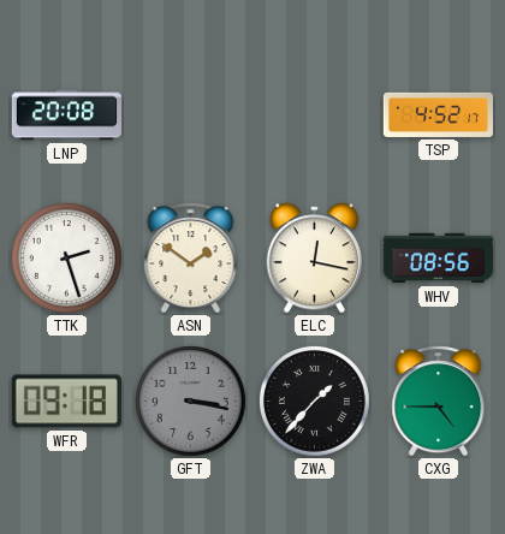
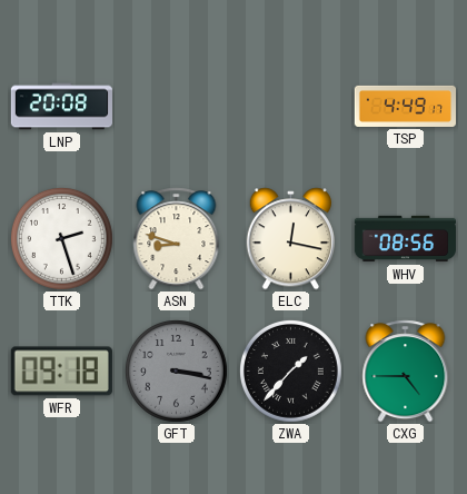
TSP: 4:52 -> 4:49 (405, 106)
ASN: 1:51 -> 8:48 (177, 239)
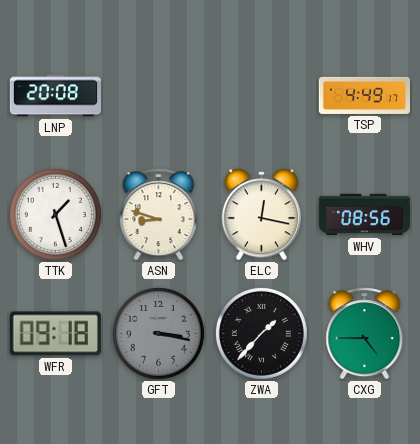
TTK: 2:27 -> 1:27 (56, 215)
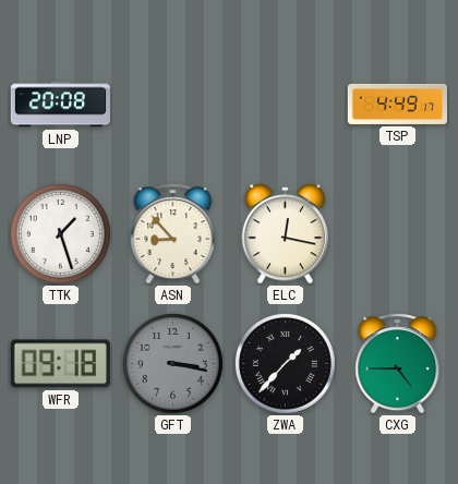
ASN: 8:48 -> 8:53 (173, 234)
WHV: 08:56 -> none (364, 215)
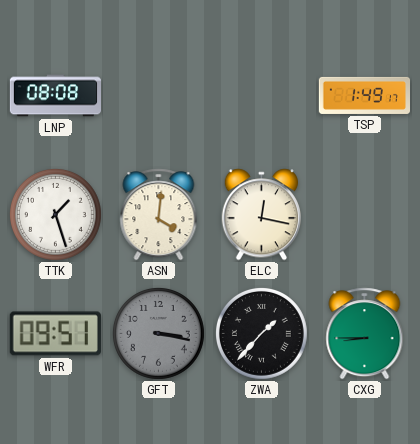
LNP: 20:08 -> 08:08 (55, 96)
TSP: 4:49 -> 1:49 (364, 95)
ASN: 8:53 -> 4:01 (159, 215)
WFR: 09:18 -> 09:51 (55, 334)
CXG: 4:45 -> 8:45 (365, 334)
